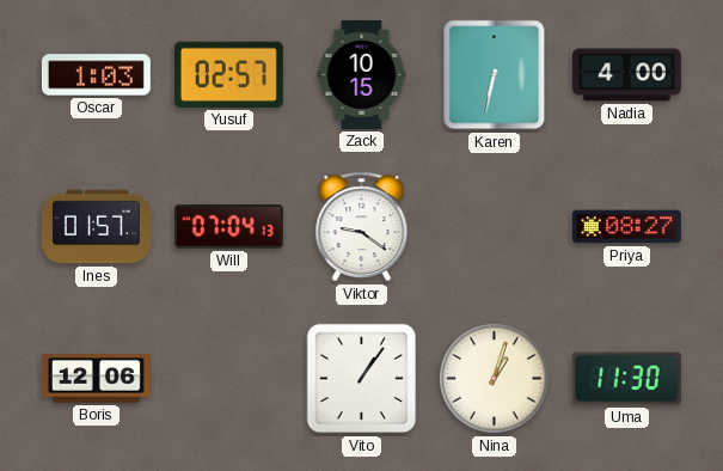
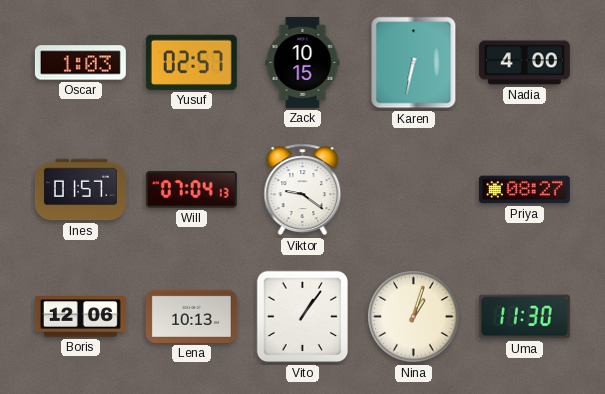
Lena: none -> 10:13 (191, 316)
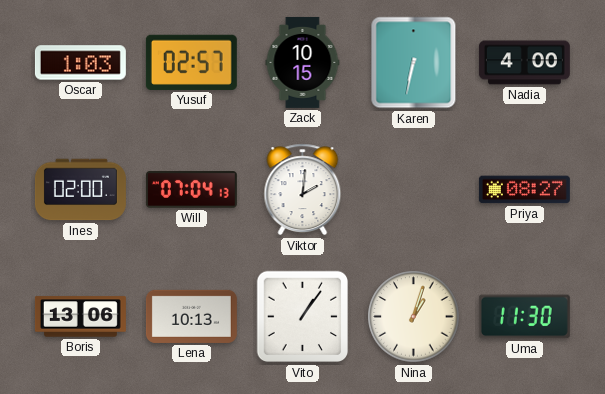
Ines: 01:57 -> 02:00 (80, 190)
Viktor: 9:21 -> 2:01 (303, 190)
Boris: 12:06 -> 13:06 (80, 317)
